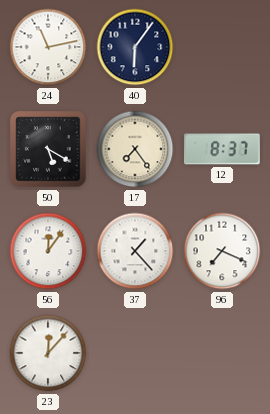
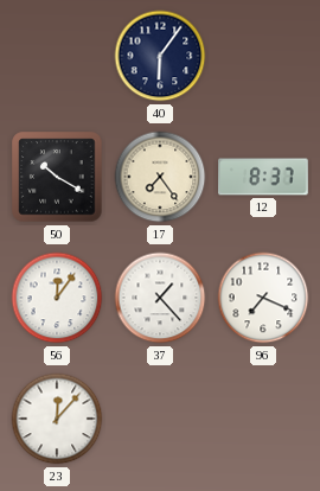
24: 11:13 -> none (48, 47)
50: 5:20 -> 10:20 (57, 177)
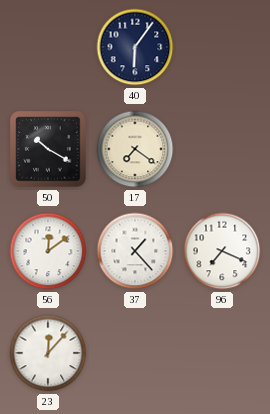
17: 7:24 -> 7:21 (135, 149)
12: 8:37 -> none (263, 177)
56: 12:06 -> 12:09 (48, 251)
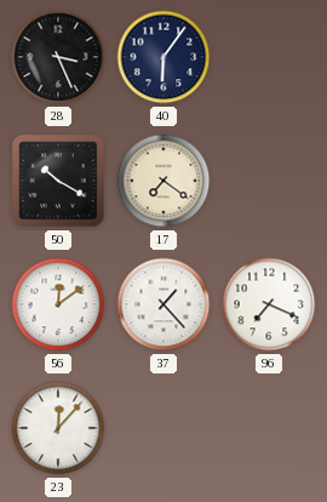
28: none -> 3:26 (58, 57)
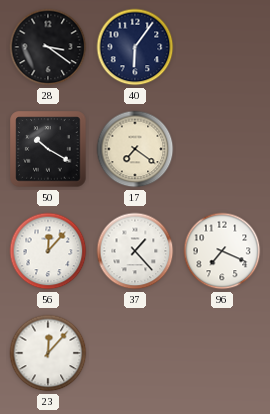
28: 3:26 -> 3:21 (48, 47)
56: 12:09 -> 12:07 (48, 251)
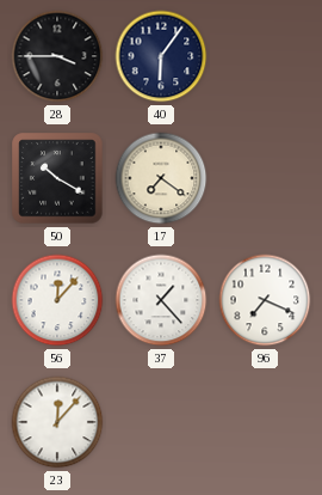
28: 3:21 -> 3:45 (57, 56)
